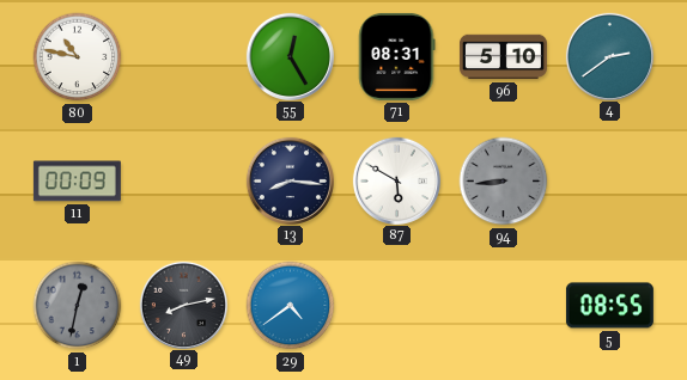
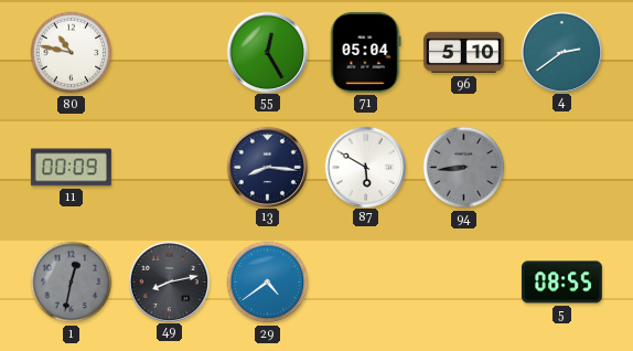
71: 08:31 -> 05:04 (365, 52)
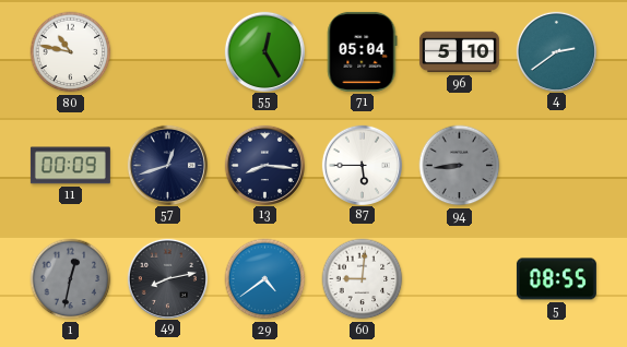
57: none -> 12:42 (167, 165)
87: 5:50 -> 5:45 (362, 165)
60: none -> 9:01 (363, 279)
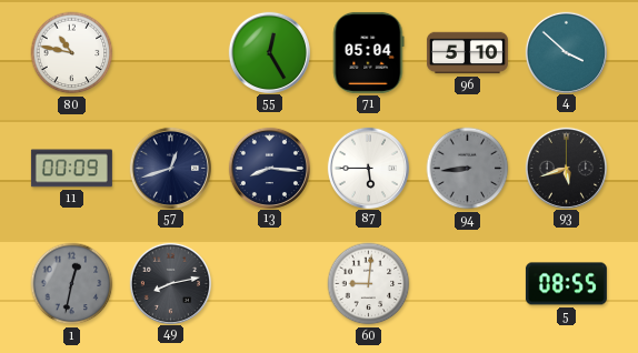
4: 2:39 -> 3:52 (566, 52)
93: none -> 5:42 (566, 168)
29: 4:39 -> none (265, 279)
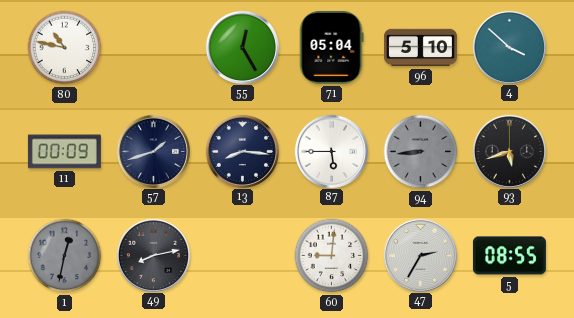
57: 12:42 -> 1:42 (153, 151)
47: none -> 2:35 (420, 255)
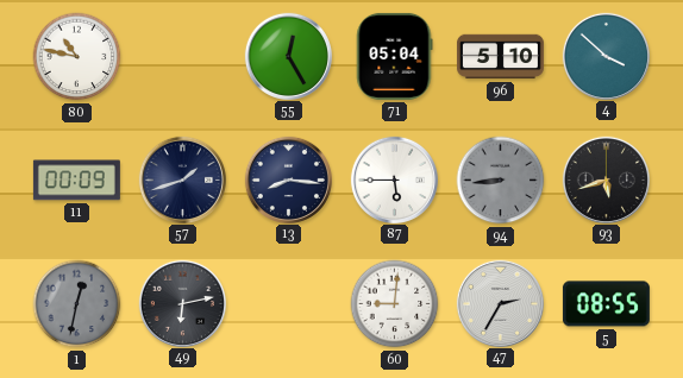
49: 8:13 -> 6:13 (182, 303)
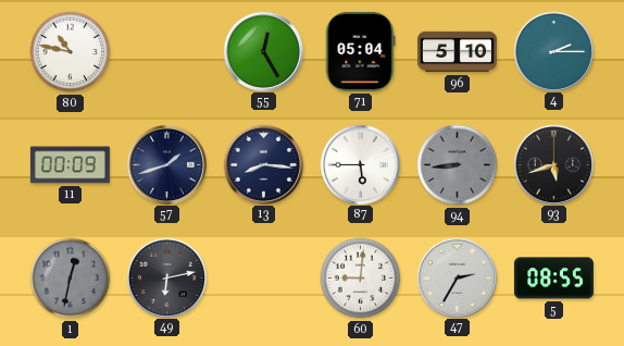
4: 3:52 -> 2:15 (553, 51)
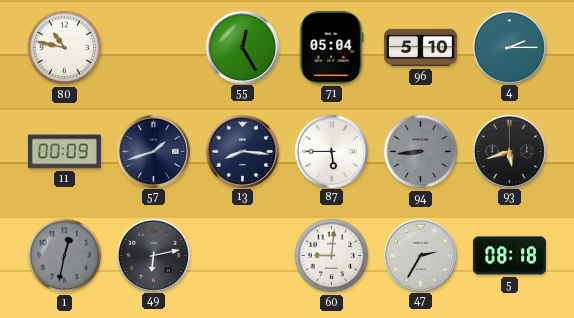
5: 08:55 -> 08:18 (509, 256)
